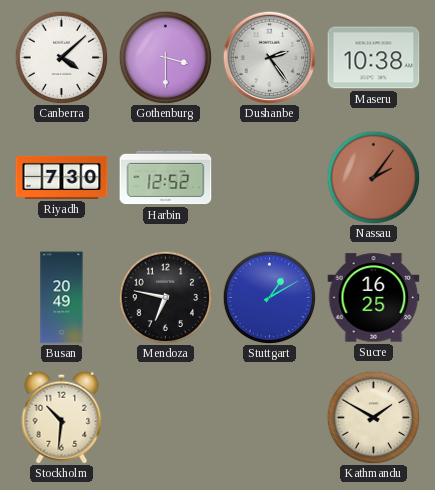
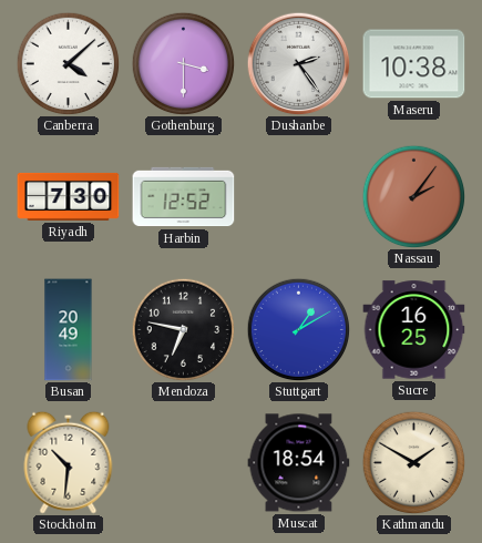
Muscat: none -> 18:54 (299, 463)
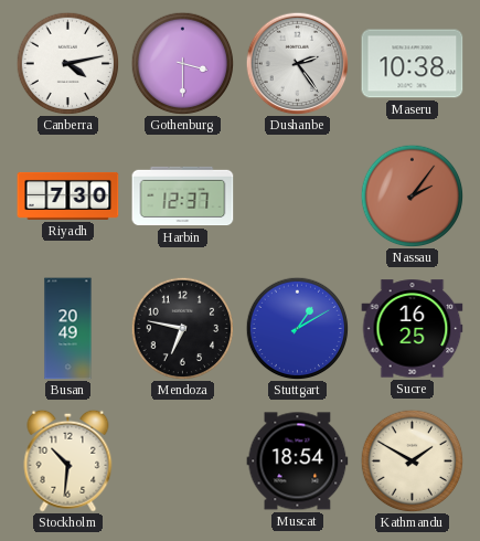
Canberra: 4:08 -> 4:13 (67, 63)
Harbin: 12:52 -> 12:37 (183, 197)
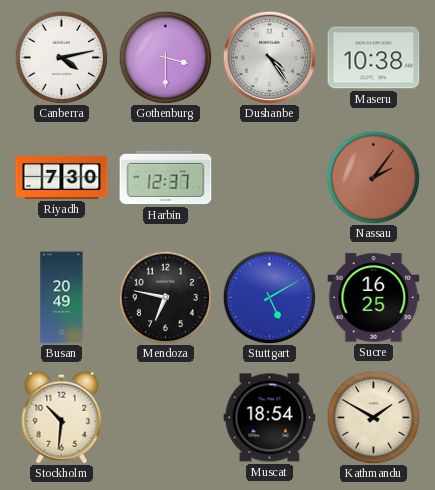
Dushanbe: 2:24 -> 4:24 (269, 57)
Stuttgart: 1:10 -> 5:10 (269, 297)
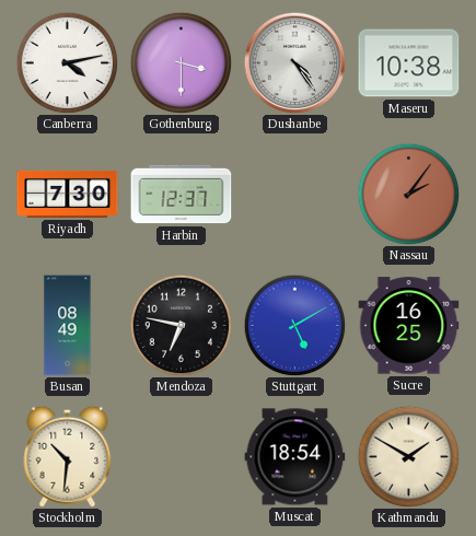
Busan: 20:49 -> 08:49 (68, 326)
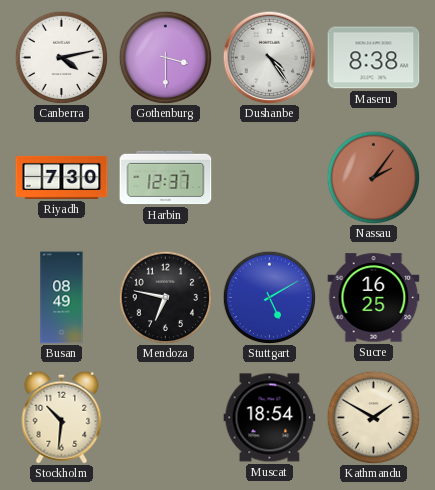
Maseru: 10:38 -> 8:38 (374, 58)
